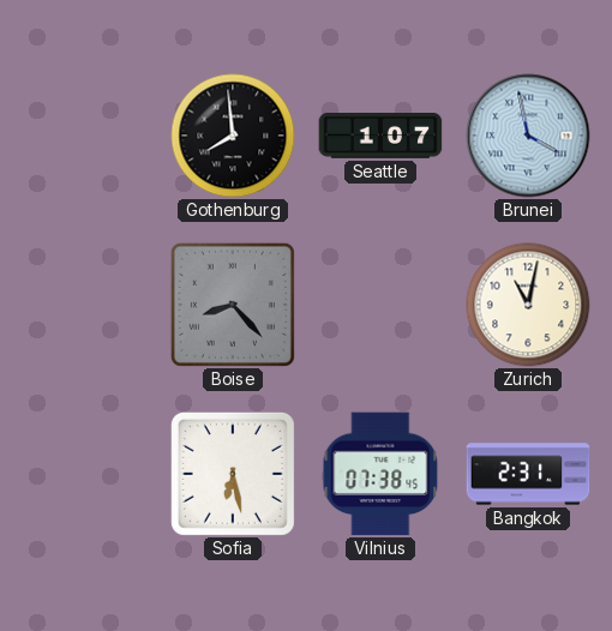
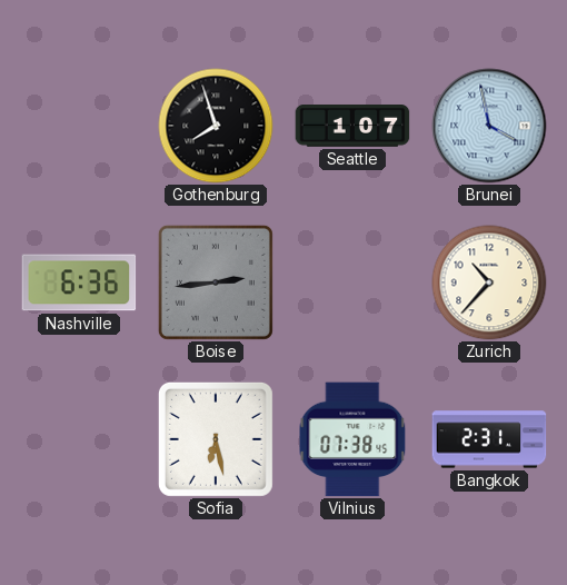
Gothenburg: 7:59 -> 7:57 (216, 126)
Nashville: none -> 6:36 (79, 282)
Boise: 8:23 -> 2:44 (216, 282)
Zurich: 11:02 -> 10:37 (489, 282)
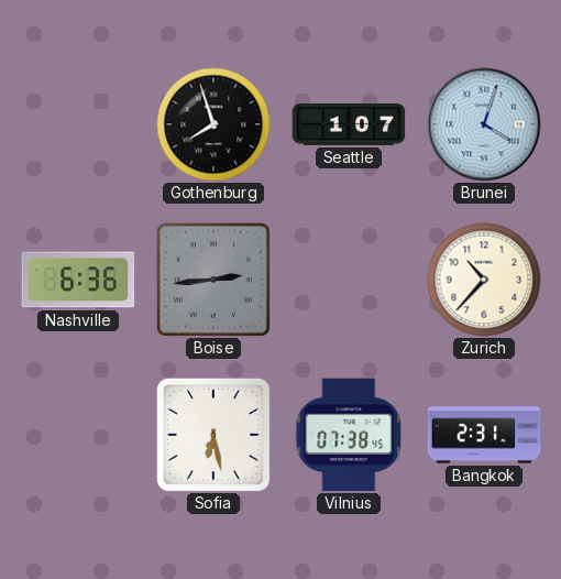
Brunei: 3:58 -> 4:03 (484, 124)
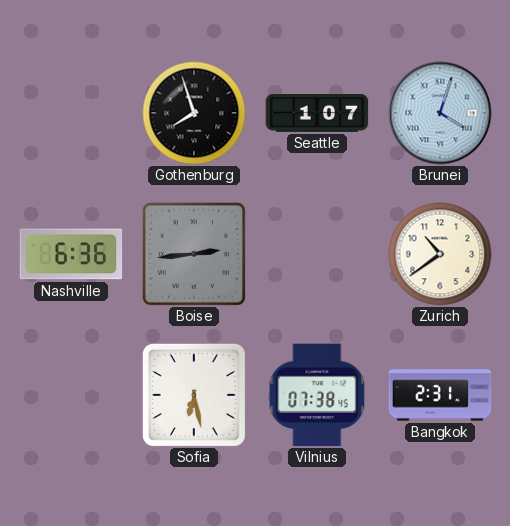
Zurich: 10:37 -> 10:39 (440, 254)
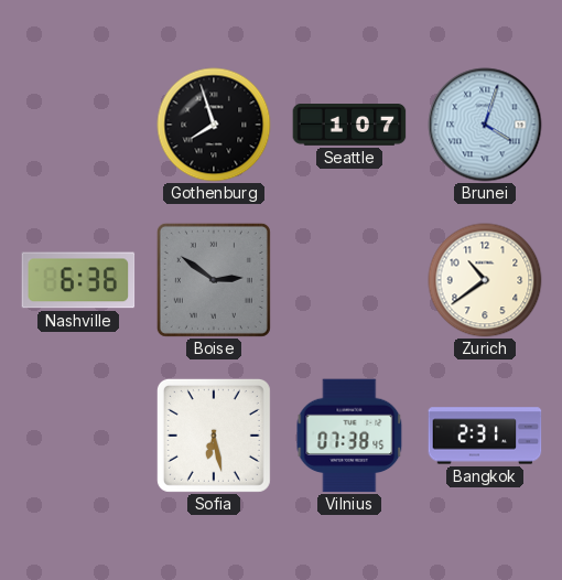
Boise: 2:44 -> 2:51 (214, 280)
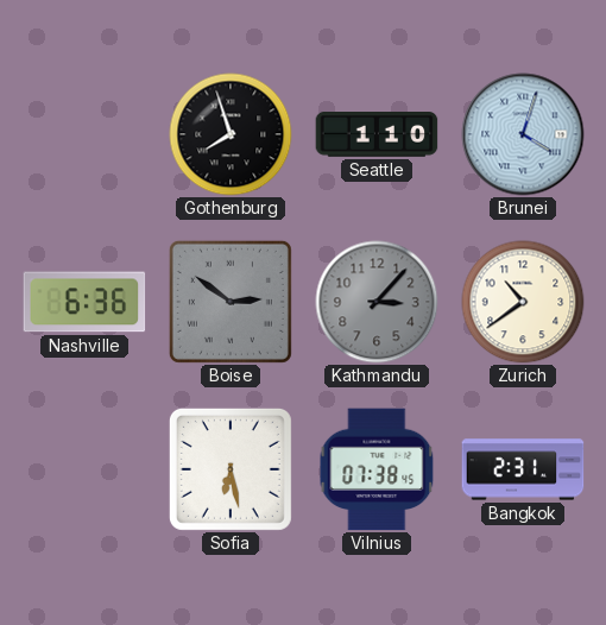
Seattle: 1:07 -> 1:10 (377, 135)
Kathmandu: none -> 3:07 (377, 302)
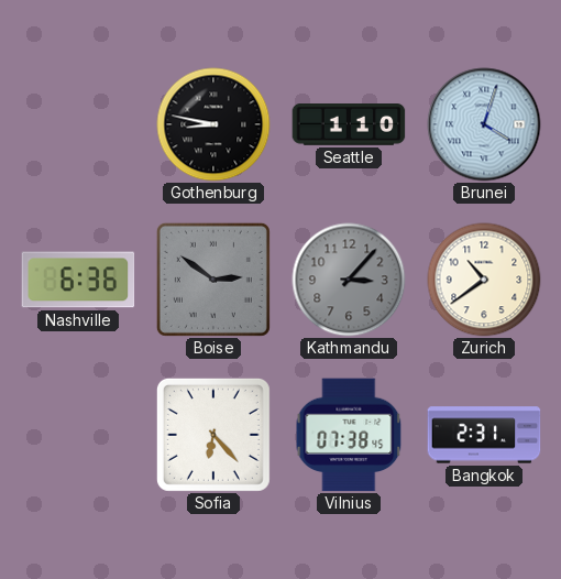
Gothenburg: 7:57 -> 8:47 (213, 124)
Sofia: 6:28 -> 6:23 (213, 435)
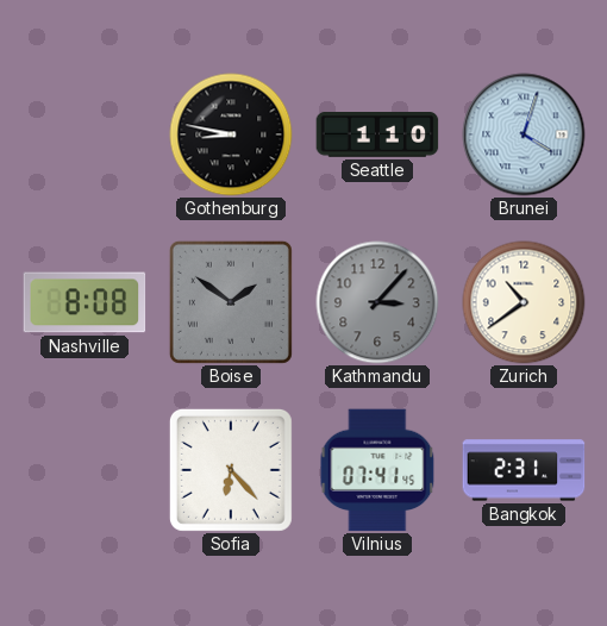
Nashville: 6:36 -> 8:08 (85, 302)
Boise: 2:51 -> 1:51 (231, 302)
Vilnius: 07:38 -> 07:41 (377, 470)
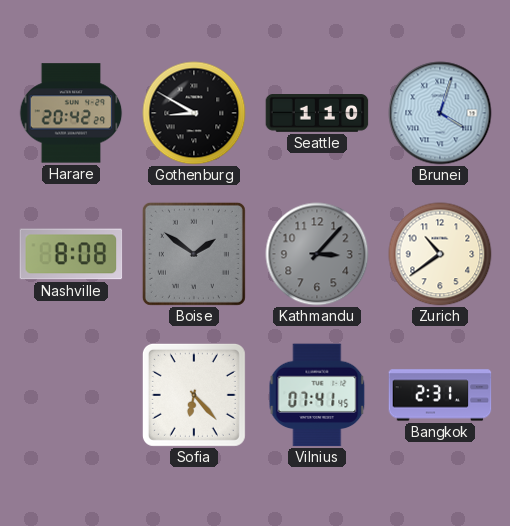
Harare: none -> 20:42 (71, 113)
Gothenburg: 8:47 -> 8:50 (194, 113)
